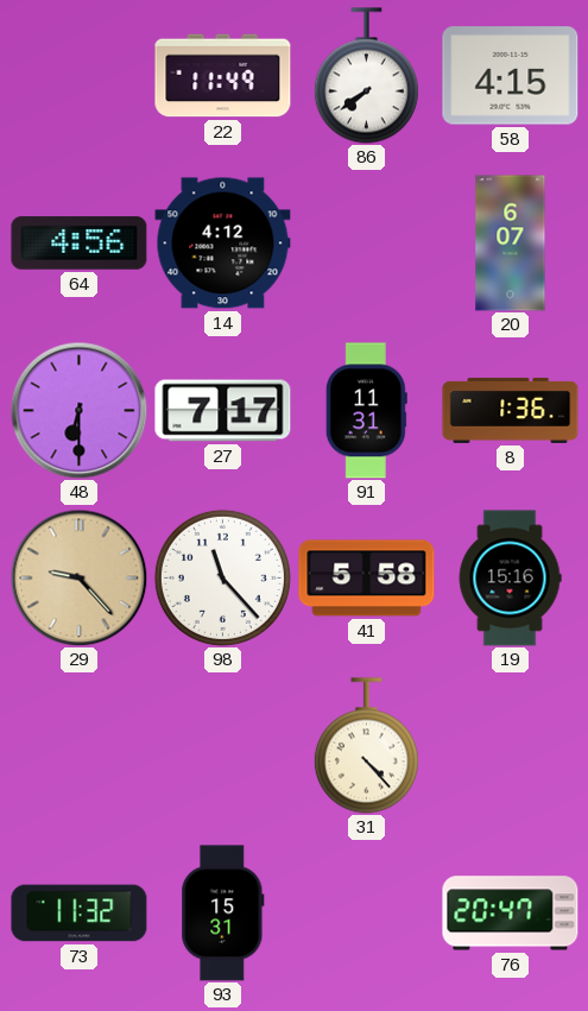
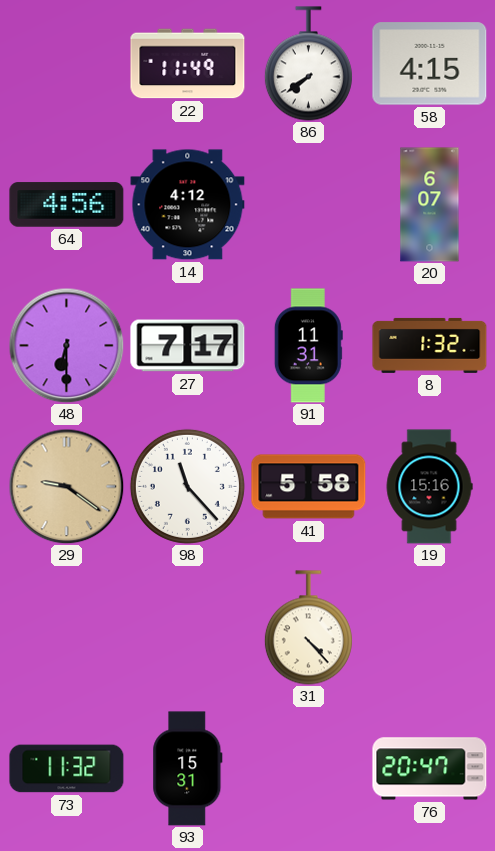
8: 1:36 -> 1:32 (430, 345)
29: 9:23 -> 9:21 (66, 486)
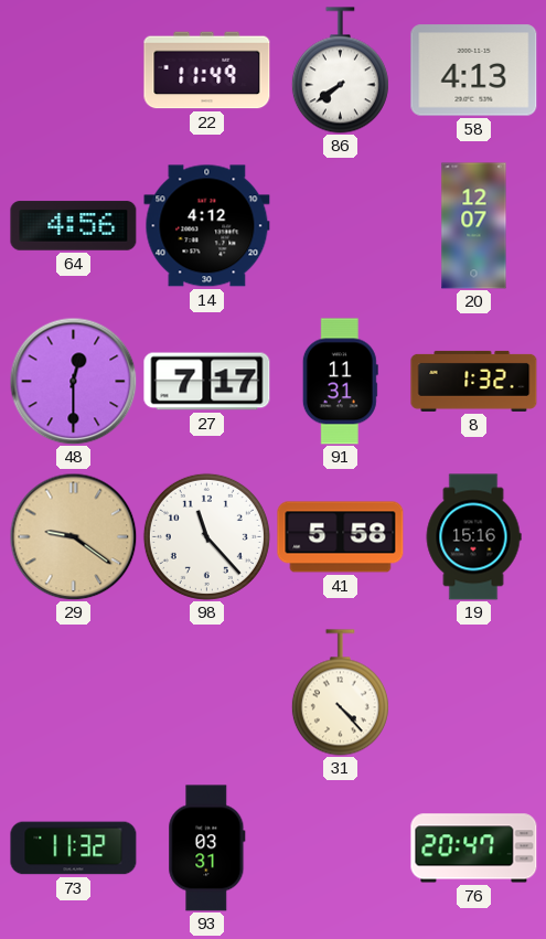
58: 4:15 -> 4:13 (474, 71)
20: 6:07 -> 12:07 (474, 226)
48: 6:30 -> 12:30 (73, 381)
93: 15:31 -> 03:31 (207, 849)
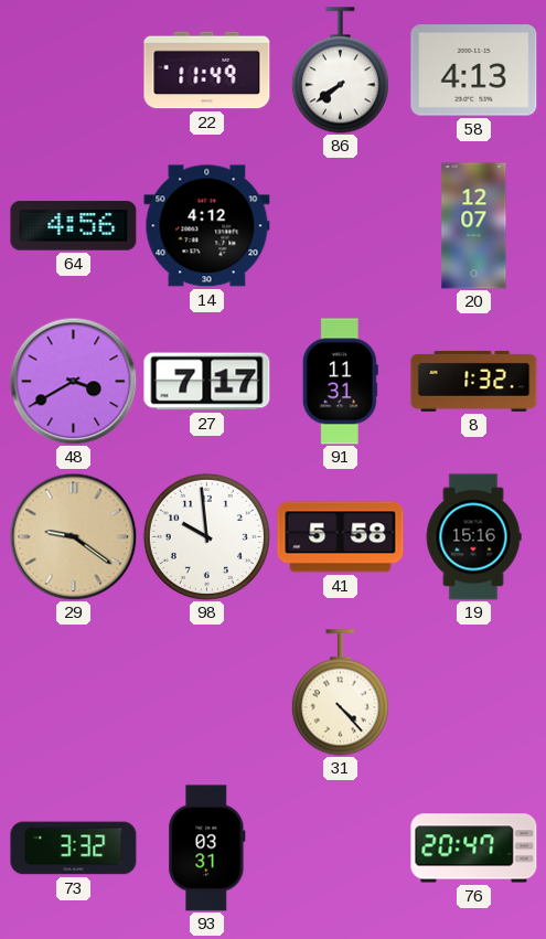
48: 12:30 -> 3:40 (73, 381)
98: 11:23 -> 9:59 (206, 536)
73: 11:32 -> 3:32 (74, 849)
